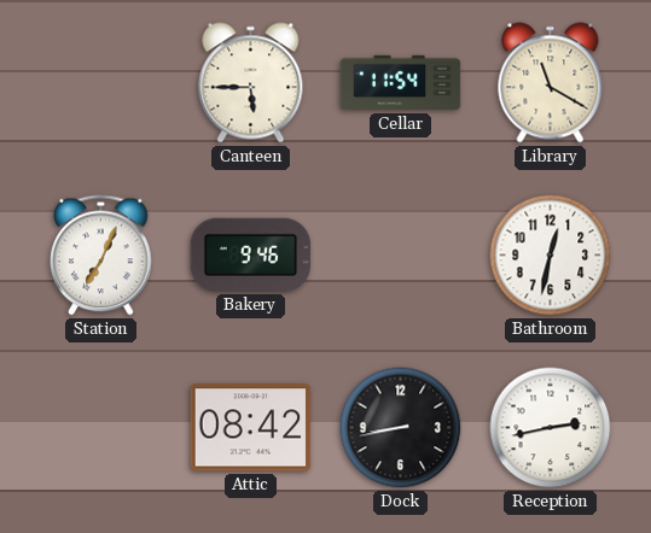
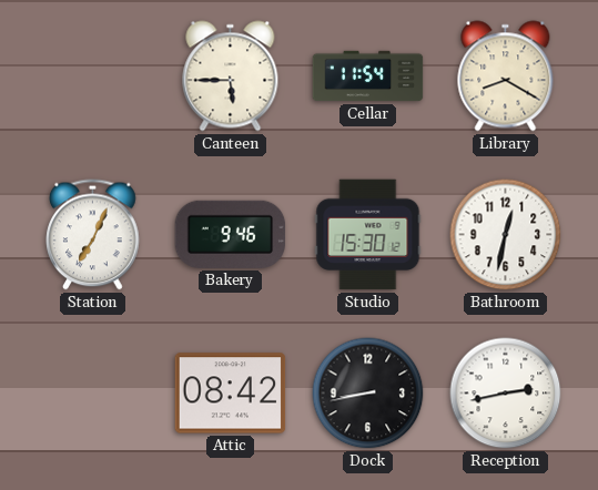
Library: 11:20 -> 8:20 (506, 76)
Studio: none -> 15:30 (368, 235)
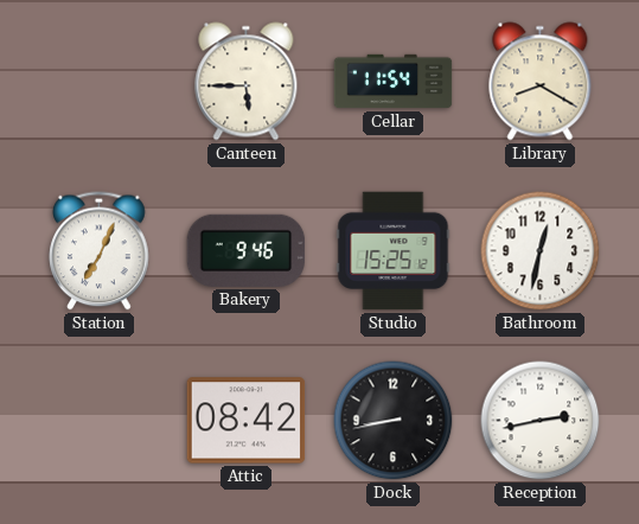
Studio: 15:30 -> 15:25 (394, 251)
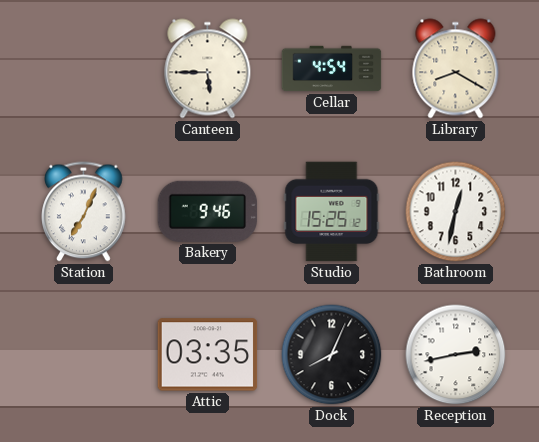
Cellar: 11:54 -> 4:54 (332, 69)
Attic: 08:42 -> 03:35 (208, 355)
Dock: 8:43 -> 8:04 (332, 355)
